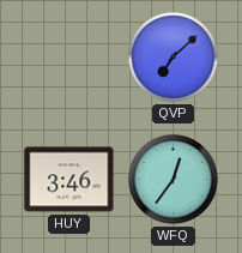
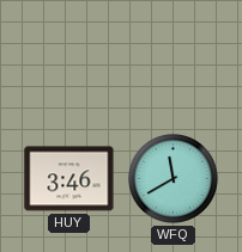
QVP: 7:08 -> none (173, 56)
WFQ: 12:36 -> 11:40 (173, 178)
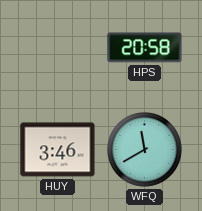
HPS: none -> 20:58 (145, 48)
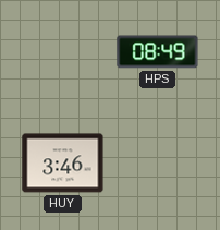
HPS: 20:58 -> 08:49 (158, 52)
WFQ: 11:40 -> none (144, 149)
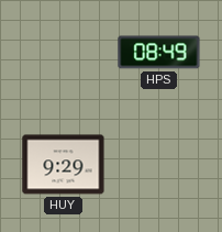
HUY: 3:46 -> 9:29 (64, 165)
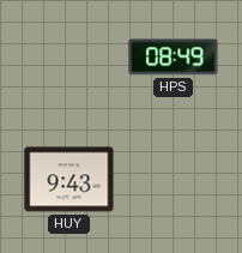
HUY: 9:29 -> 9:43 (69, 180)
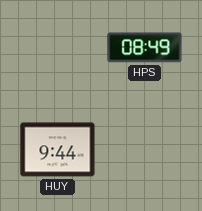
HUY: 9:43 -> 9:44 (58, 150)
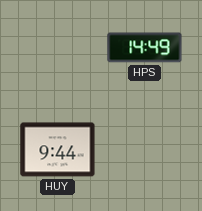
HPS: 08:49 -> 14:49 (145, 48)
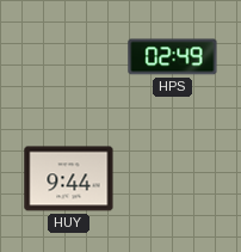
HPS: 14:49 -> 02:49 (173, 57)
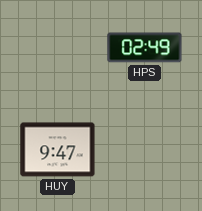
HUY: 9:44 -> 9:47 (58, 150)
